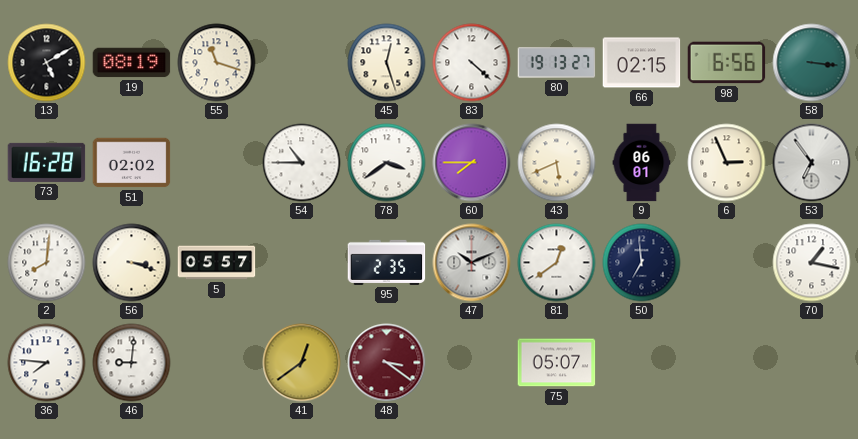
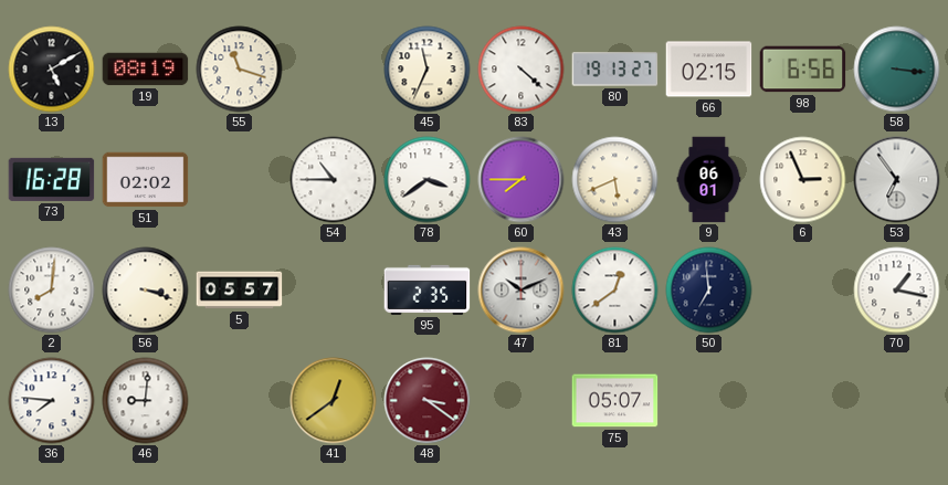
45: 12:27 -> 11:34 (428, 70)
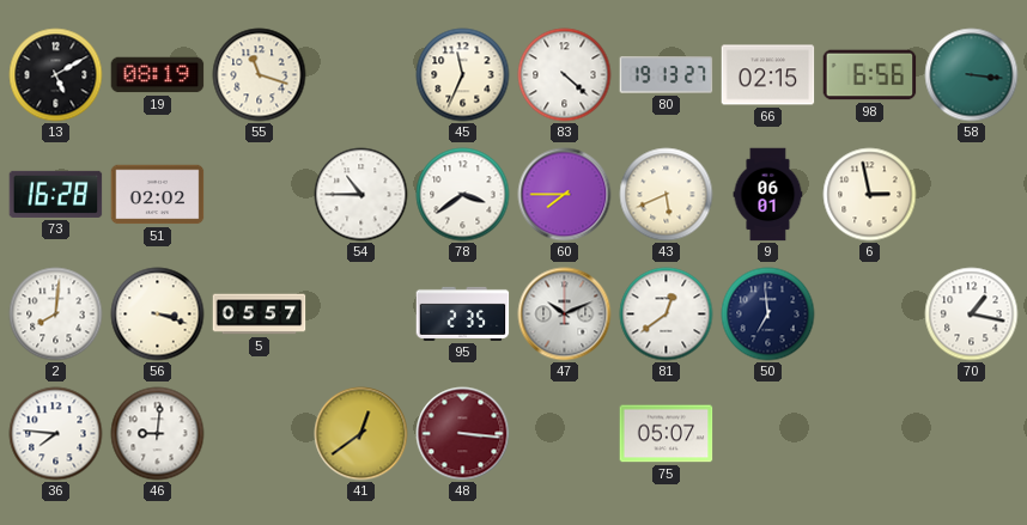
6: 2:56 -> 2:58 (870, 195)
53: 6:54 -> none (897, 180)
48: 3:21 -> 3:16 (463, 434)
